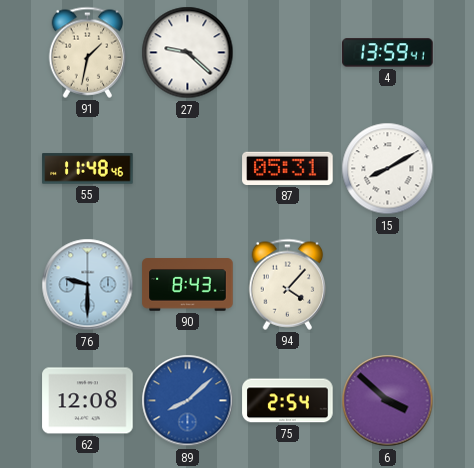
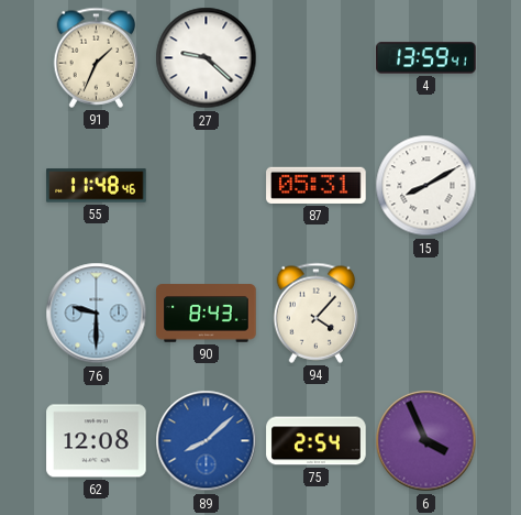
91: 1:32 -> 1:34 (97, 57)
6: 3:52 -> 3:56 (426, 441)
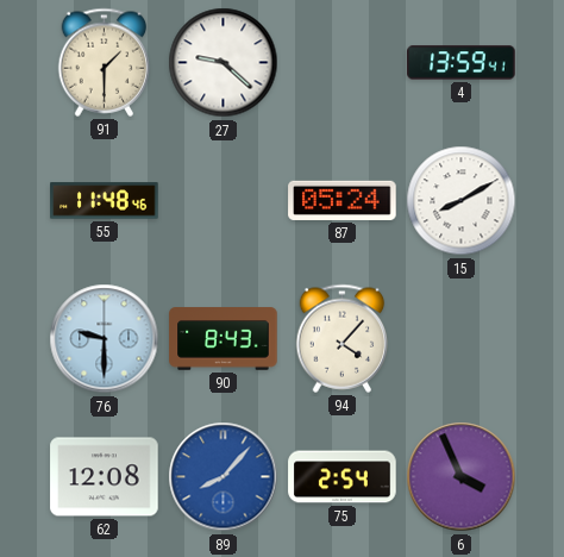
91: 1:34 -> 1:30 (105, 62)
87: 05:31 -> 05:24 (343, 200)
89: 8:08 -> 8:07 (224, 477)
